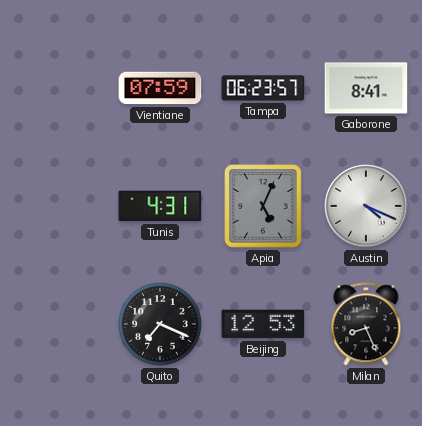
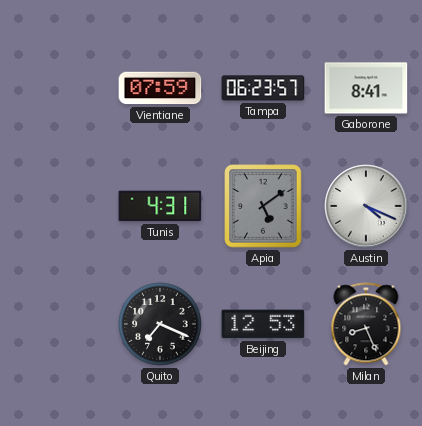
Apia: 5:04 -> 5:09 (263, 206)
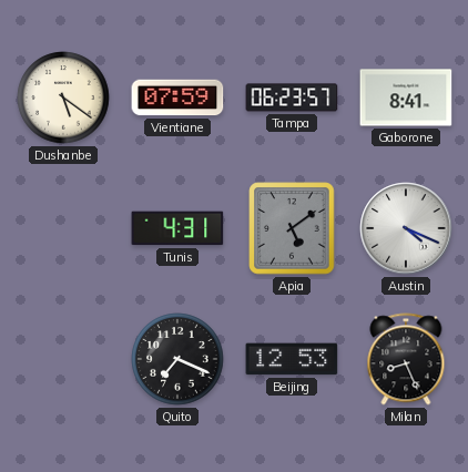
Dushanbe: none -> 5:21 (63, 98)
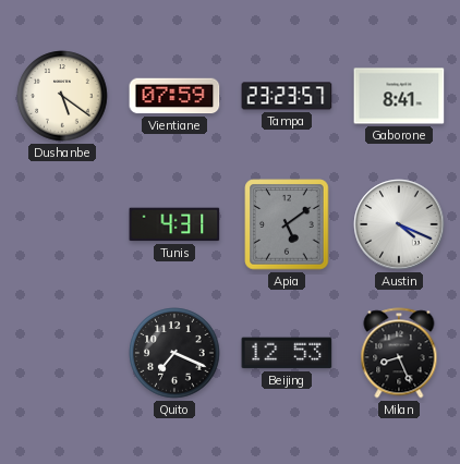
Tampa: 06:23 -> 23:23 (287, 96)
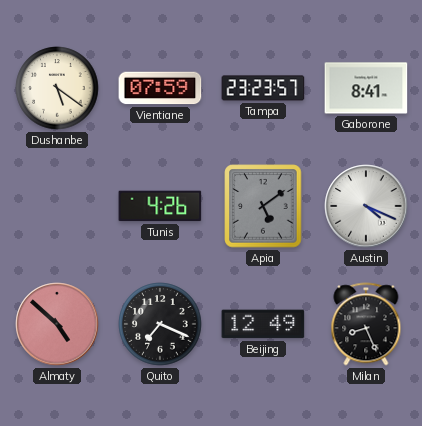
Tunis: 4:31 -> 4:26 (160, 206)
Almaty: none -> 4:52 (57, 324)
Beijing: 12:53 -> 12:49 (263, 324)
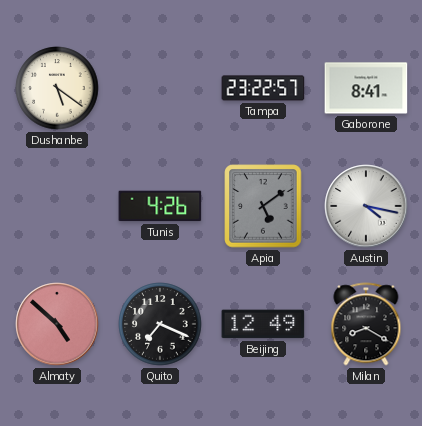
Vientiane: 07:59 -> none (160, 88)
Tampa: 23:23 -> 23:22 (263, 88)
Austin: 4:19 -> 4:17 (366, 206)
Milan: 8:26 -> 8:20 (366, 324)
